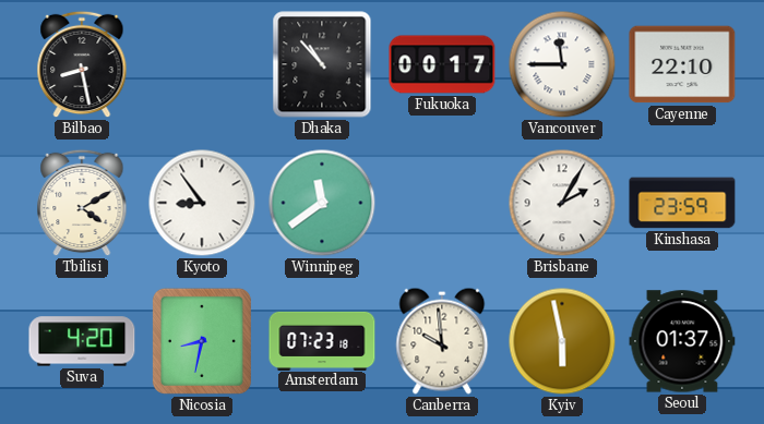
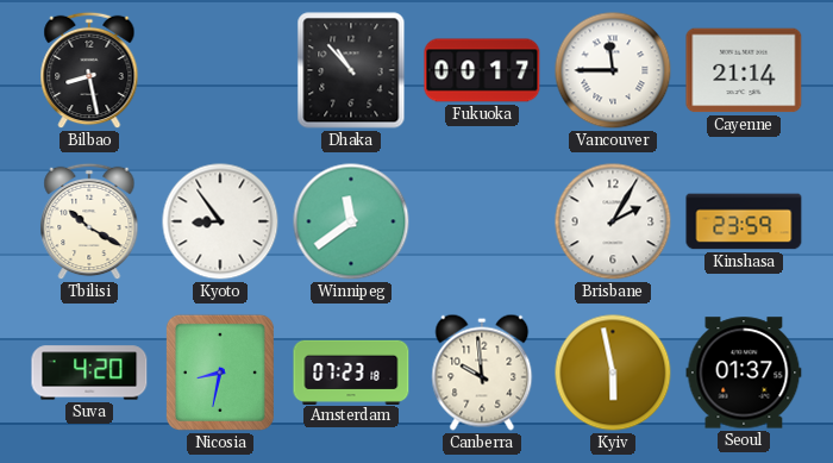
Cayenne: 22:10 -> 21:14 (744, 70)
Tbilisi: 4:10 -> 10:20 (89, 221)
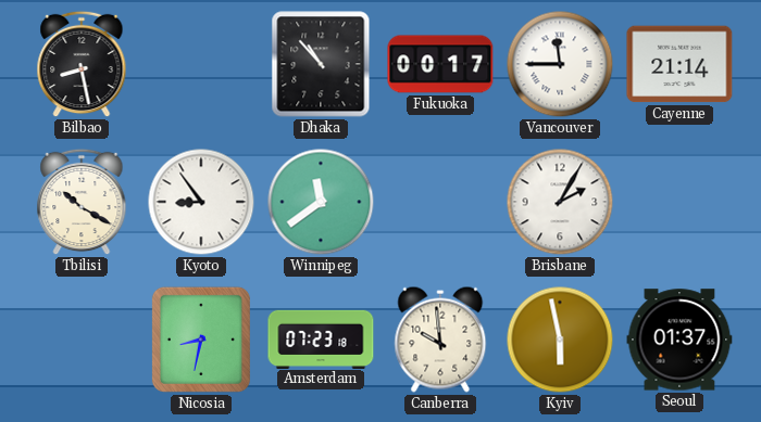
Kinshasa: 23:59 -> none (744, 221)
Suva: 4:20 -> none (89, 373)
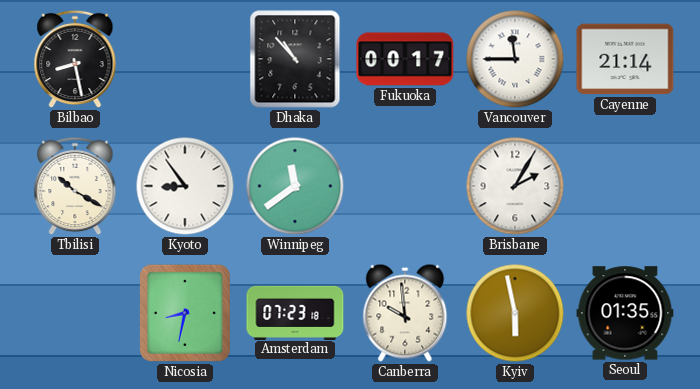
Seoul: 01:37 -> 01:35 (625, 313)
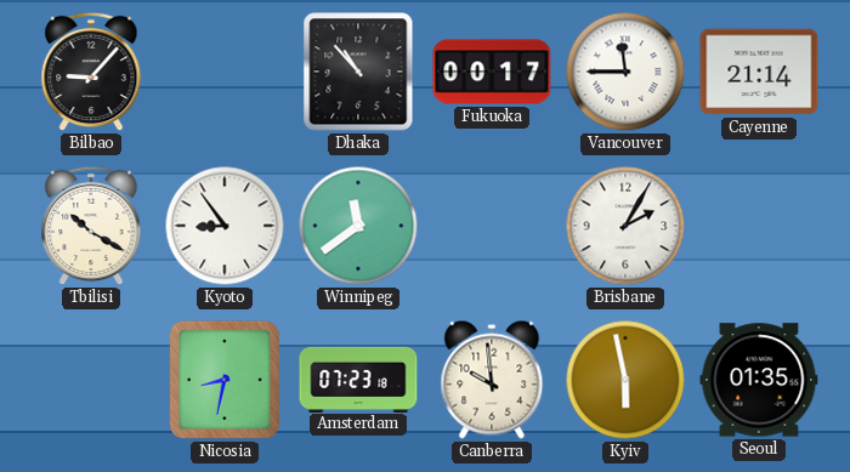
Bilbao: 8:28 -> 9:07 (91, 72)
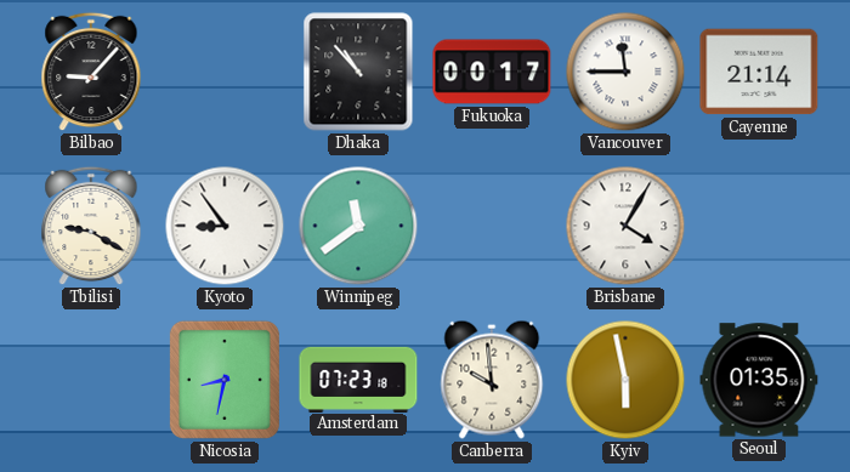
Tbilisi: 10:20 -> 9:20 (91, 226)
Brisbane: 2:05 -> 4:05 (625, 226)
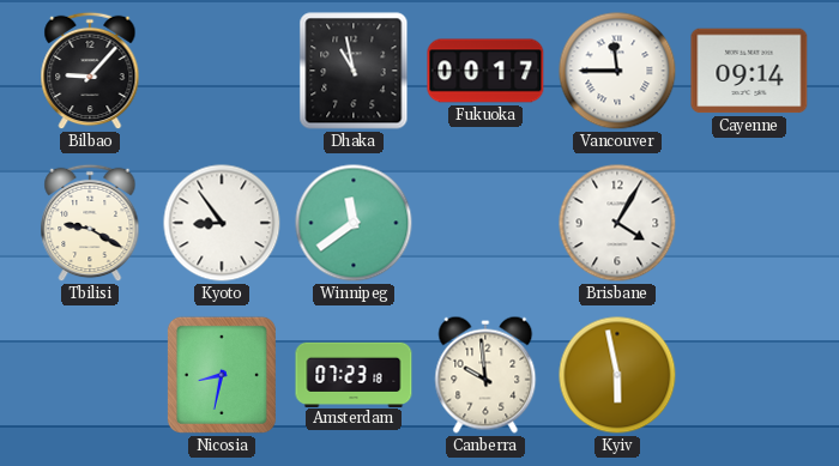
Dhaka: 10:53 -> 10:58 (354, 71)
Cayenne: 21:14 -> 09:14 (749, 71)
Seoul: 01:35 -> none (759, 380)
